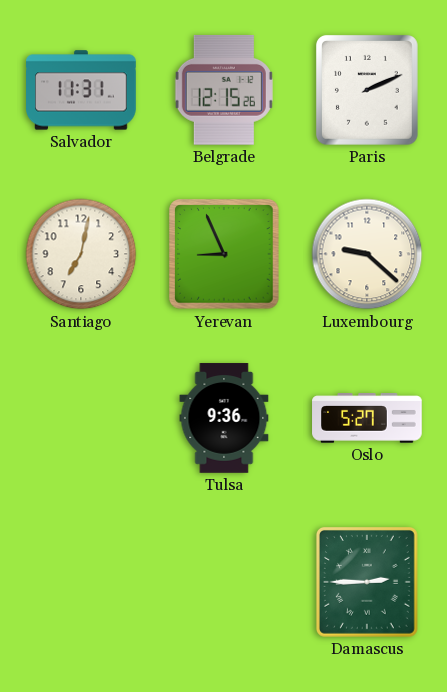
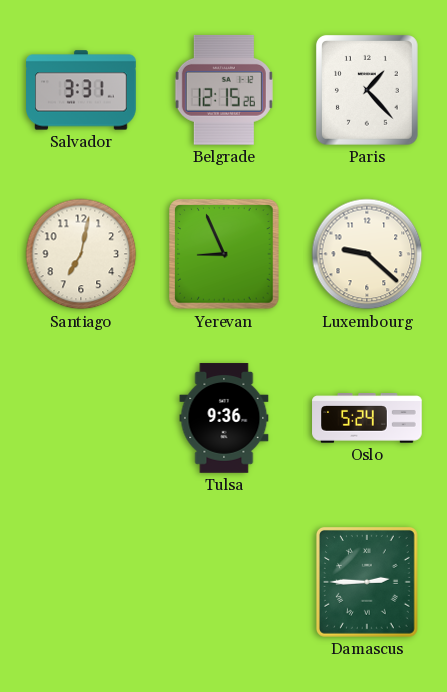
Salvador: 11:31 -> 3:31 (81, 90)
Paris: 2:11 -> 1:23 (367, 90)
Oslo: 5:27 -> 5:24 (367, 418)
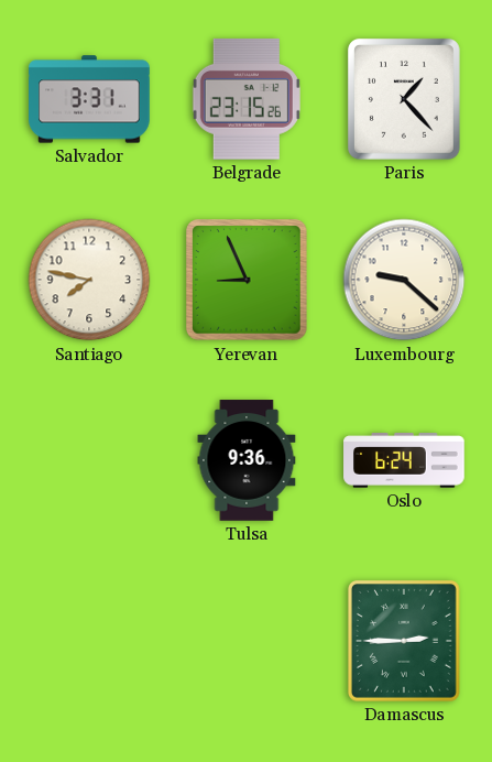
Belgrade: 12:15 -> 23:15 (247, 99)
Santiago: 7:02 -> 7:47 (89, 280)
Oslo: 5:24 -> 6:24 (404, 460)
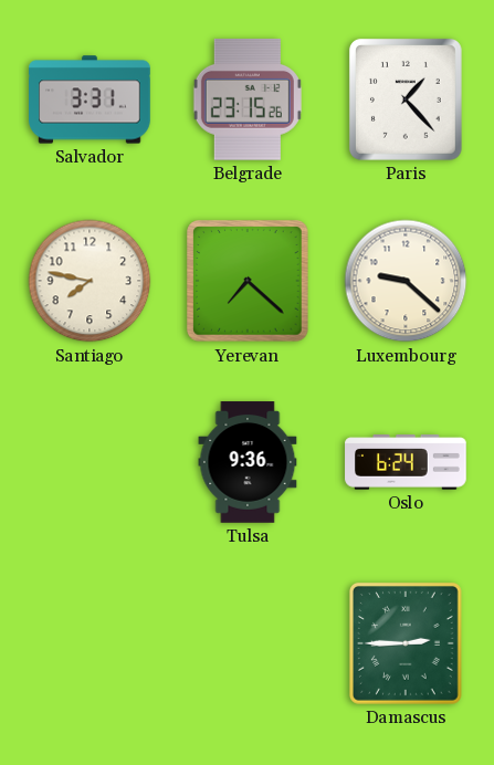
Yerevan: 8:56 -> 7:22 (248, 281)
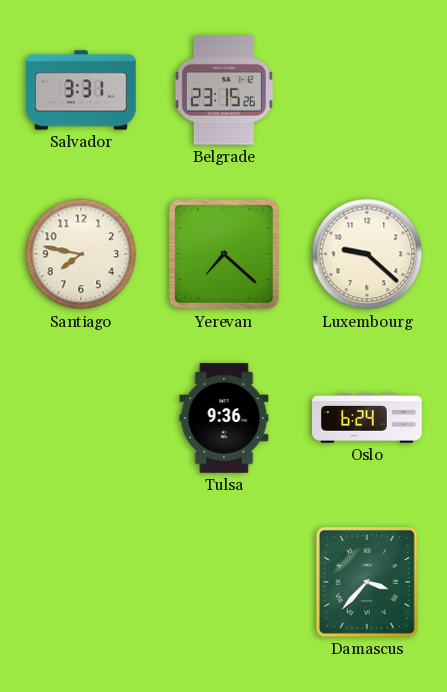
Paris: 1:23 -> none (406, 99)
Damascus: 2:45 -> 3:37 (367, 582)
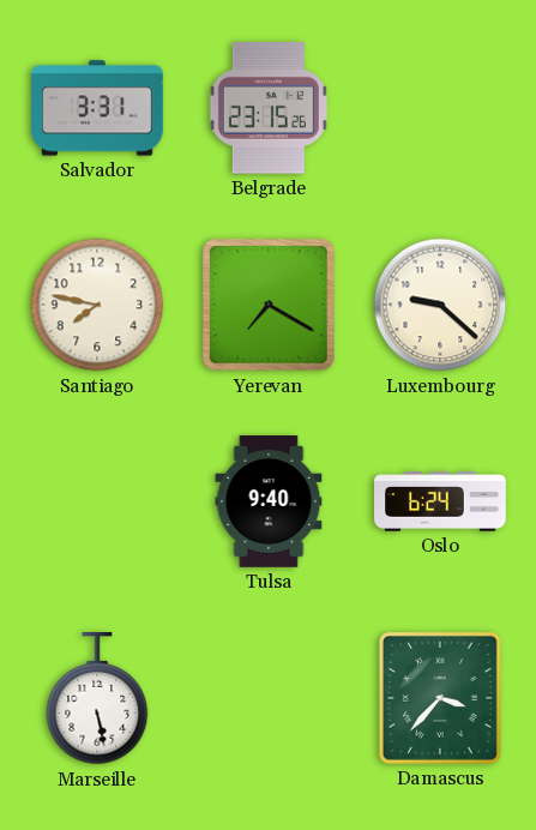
Yerevan: 7:22 -> 7:20 (269, 305)
Tulsa: 9:36 -> 9:40 (269, 501)
Marseille: none -> 5:28 (97, 699)
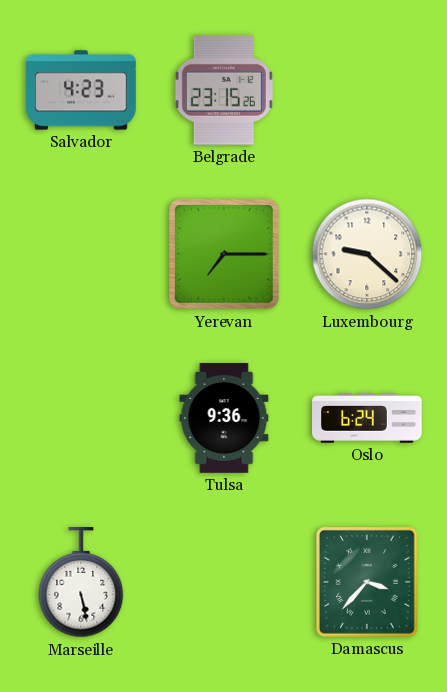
Salvador: 3:31 -> 4:23 (81, 90)
Santiago: 7:47 -> none (97, 305)
Yerevan: 7:20 -> 7:15 (224, 254)
Tulsa: 9:40 -> 9:36 (224, 418)
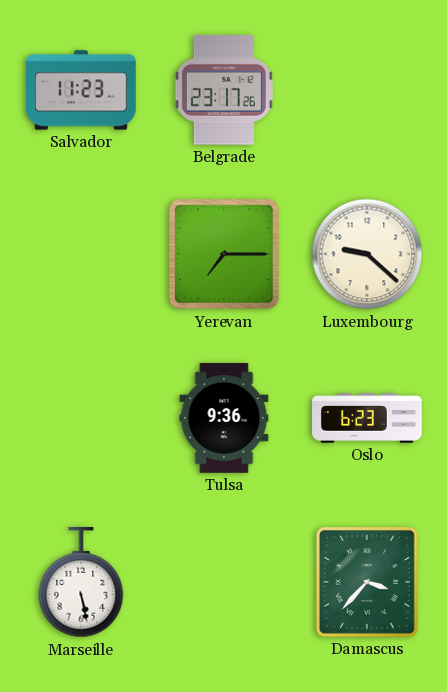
Salvador: 4:23 -> 11:23 (81, 90)
Belgrade: 23:15 -> 23:17 (224, 90)
Oslo: 6:24 -> 6:23 (367, 418)
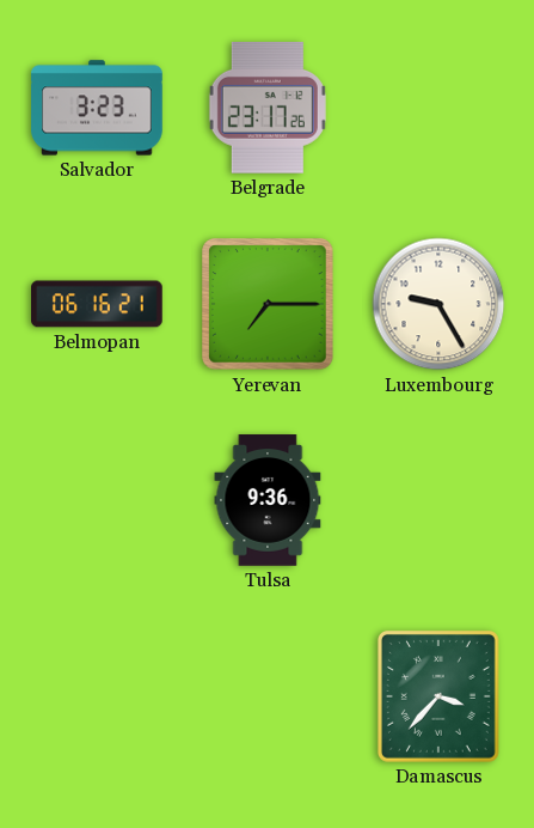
Salvador: 11:23 -> 3:23 (97, 108)
Belmopan: none -> 06:16 (97, 304)
Luxembourg: 9:22 -> 9:25 (438, 304)
Oslo: 6:23 -> none (367, 418)
Marseille: 5:28 -> none (81, 583)
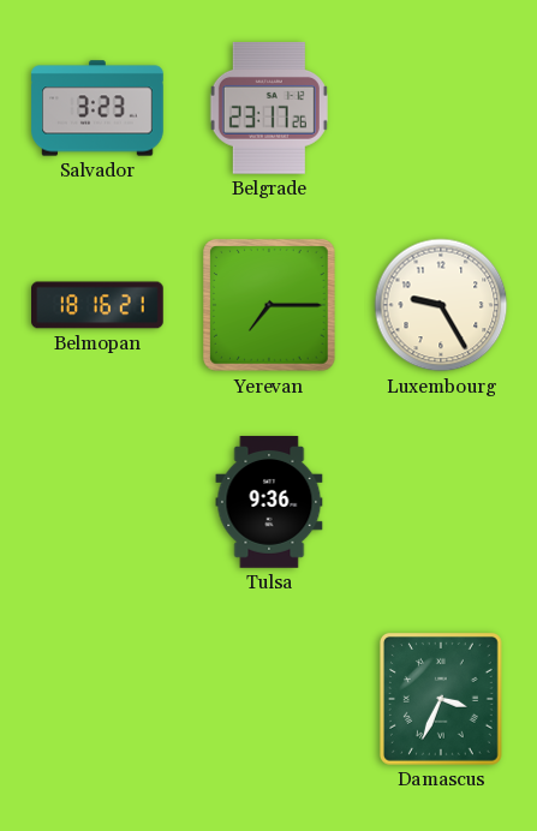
Belmopan: 06:16 -> 18:16 (97, 305)
Damascus: 3:37 -> 3:34 (441, 699)
